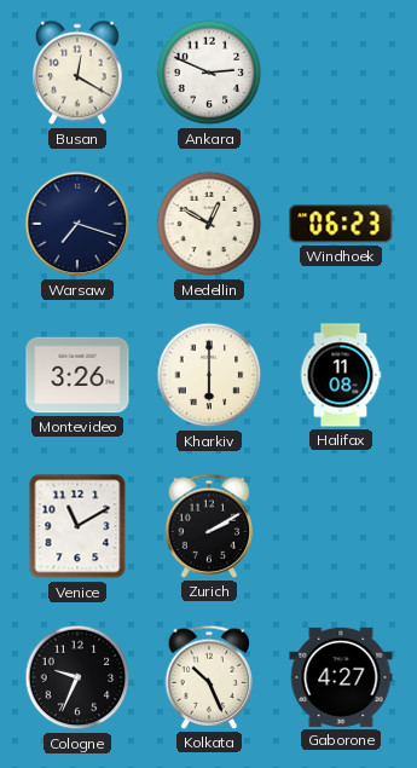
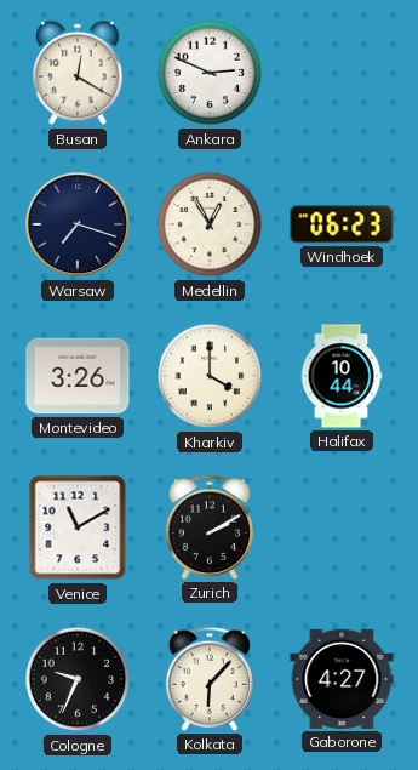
Medellin: 12:50 -> 12:55 (210, 224)
Kharkiv: 6:00 -> 4:00 (210, 376)
Halifax: 11:08 -> 10:44 (342, 376)
Kolkata: 10:26 -> 6:07 (210, 679)
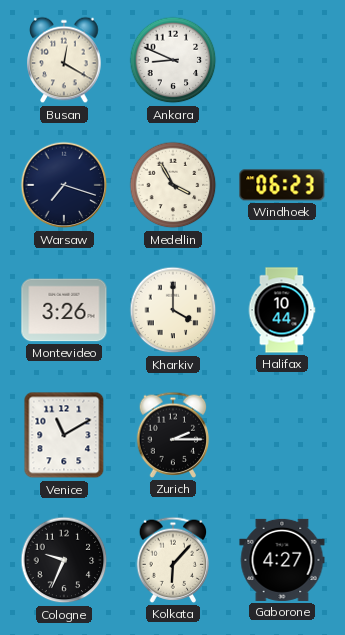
Ankara: 2:49 -> 8:49 (173, 60)
Medellin: 12:55 -> 3:55 (173, 185)
Zurich: 2:10 -> 2:15 (173, 435)
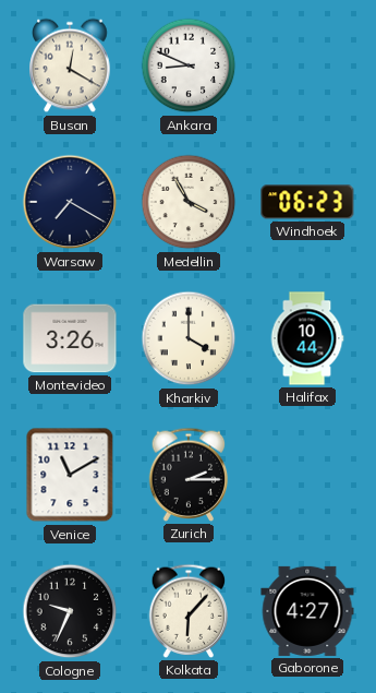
Warsaw: 7:18 -> 7:20 (70, 202)
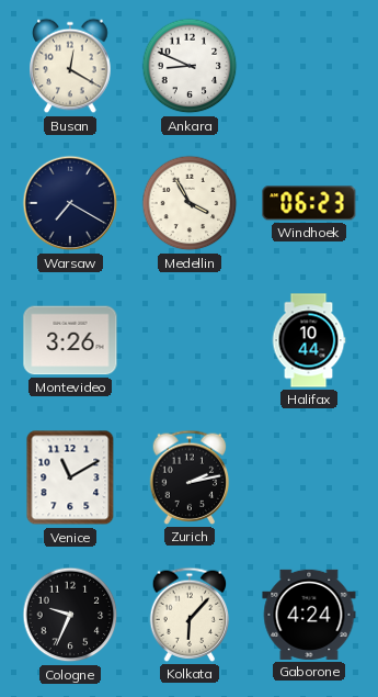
Kharkiv: 4:00 -> none (189, 338)
Zurich: 2:15 -> 2:13 (190, 477)
Gaborone: 4:27 -> 4:24 (309, 615)
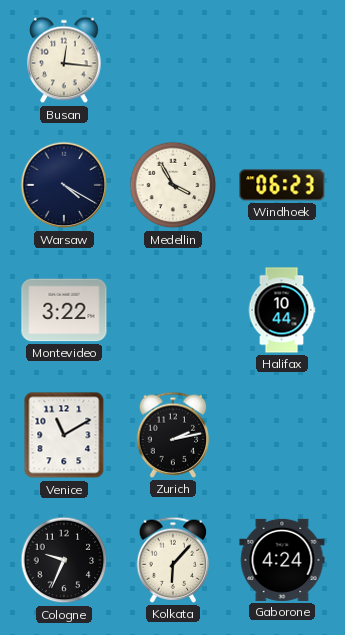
Busan: 12:20 -> 12:16 (64, 60)
Ankara: 8:49 -> none (190, 66)
Warsaw: 7:20 -> 4:20 (64, 185)
Montevideo: 3:26 -> 3:22 (64, 310)
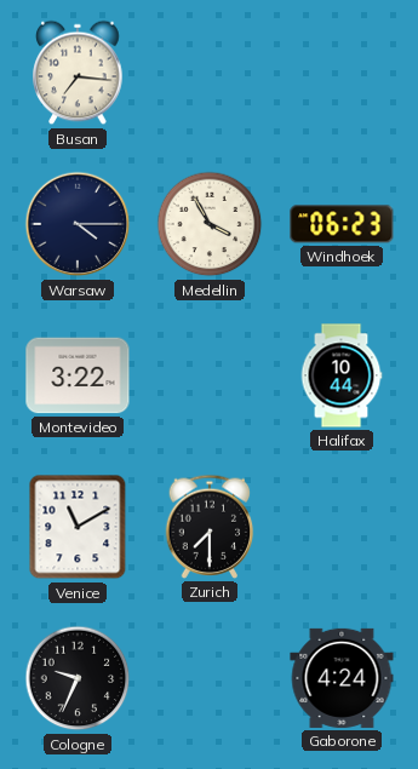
Busan: 12:16 -> 7:16 (78, 73)
Warsaw: 4:20 -> 4:15 (78, 224)
Zurich: 2:13 -> 7:30 (210, 527)
Kolkata: 6:07 -> none (173, 560)
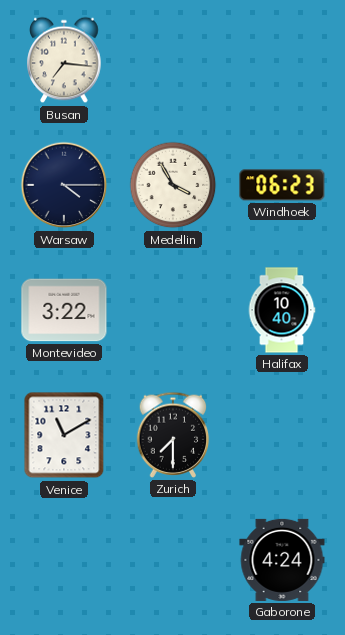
Halifax: 10:44 -> 10:40 (282, 310)
Cologne: 9:34 -> none (78, 678)
